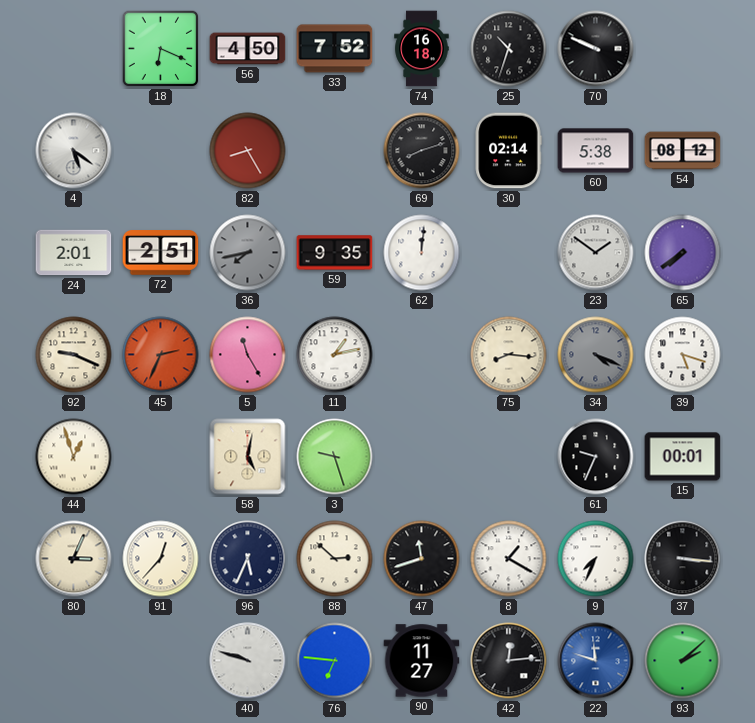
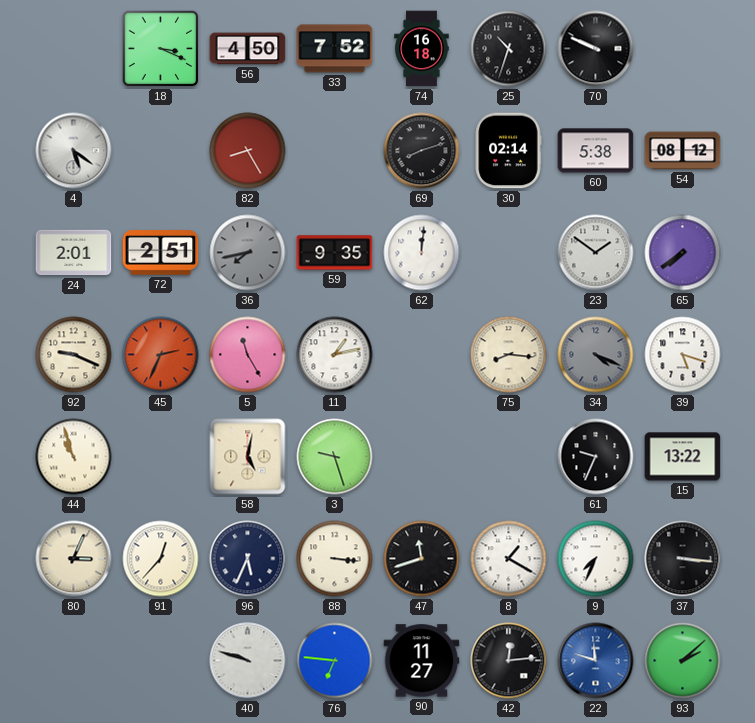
18: 6:19 -> 3:19 (161, 49)
44: 12:57 -> 10:57 (74, 457)
15: 00:01 -> 13:22 (683, 457)
88: 2:52 -> 3:16 (335, 559)
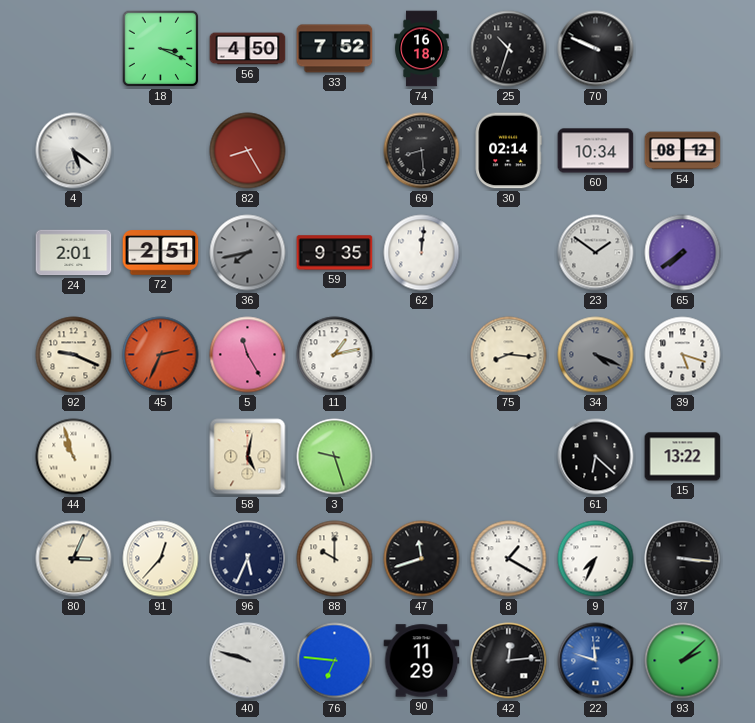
69: 8:12 -> 8:29 (422, 151)
60: 5:38 -> 10:34 (596, 151)
61: 9:34 -> 6:22 (596, 457)
88: 3:16 -> 10:00 (335, 559)
90: 11:27 -> 11:29 (422, 661)
